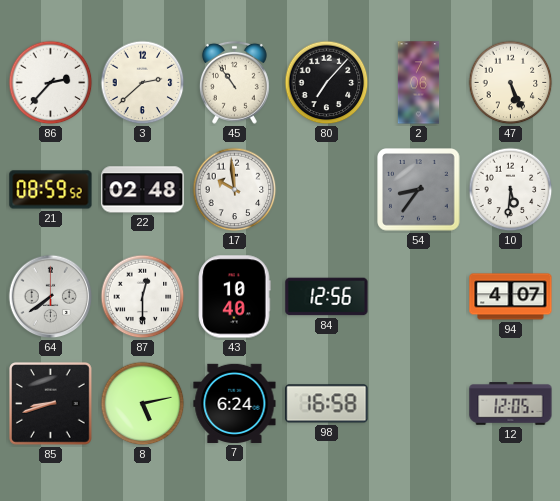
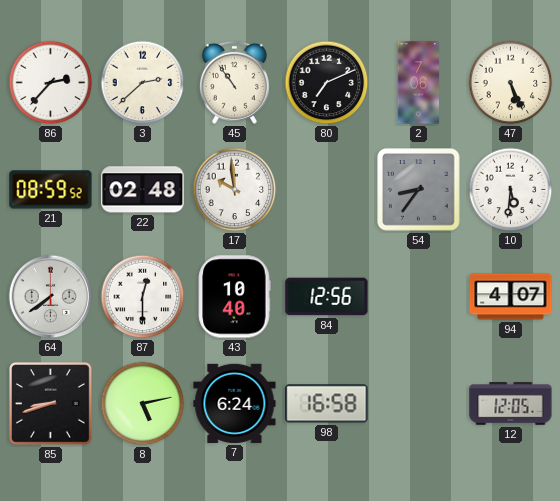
80: 7:07 -> 7:11 (327, 83)
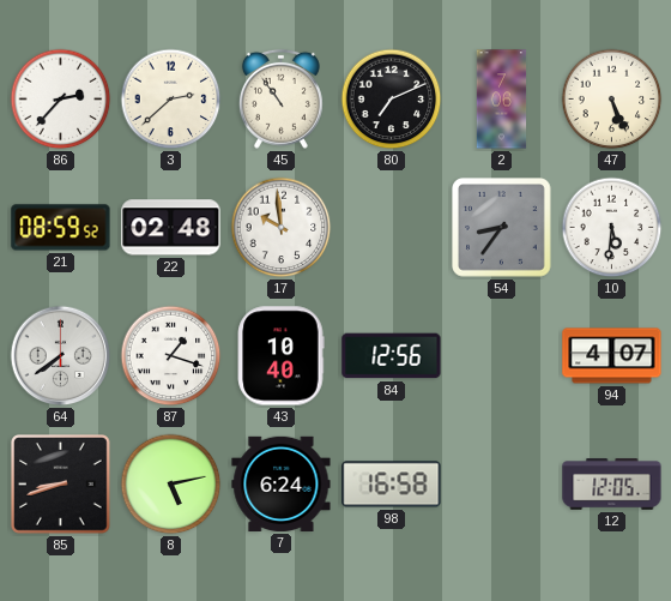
87: 12:30 -> 1:18 (171, 356)
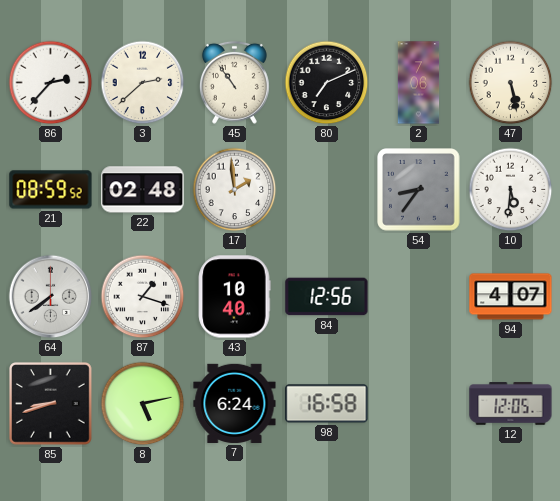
47: 5:26 -> 5:28 (511, 83)
17: 9:59 -> 1:59 (235, 190)
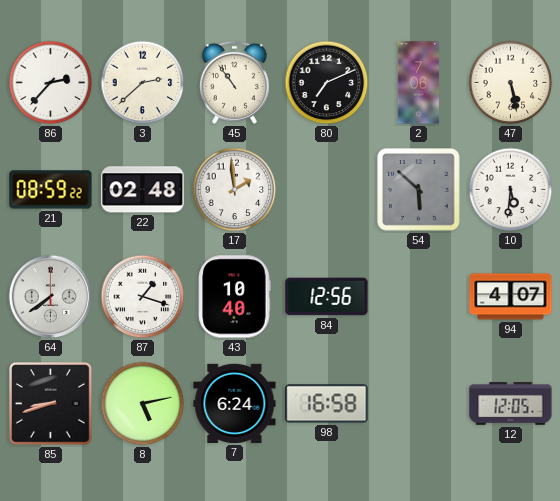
21: 08:59:52 -> 08:59:22 (51, 190)
54: 8:36 -> 5:52 (419, 190)
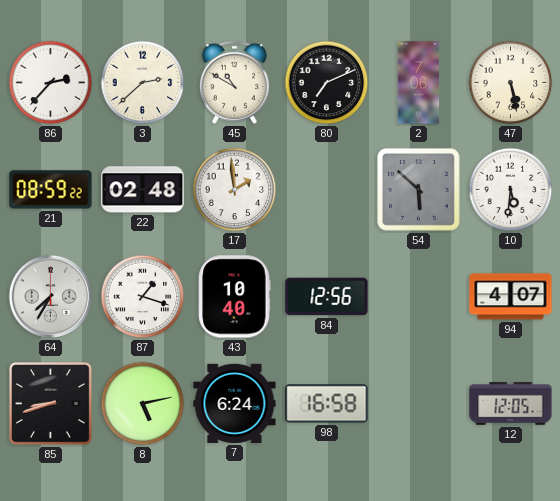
45: 10:54 -> 10:50 (234, 82)
64: 7:39 -> 7:35 (51, 297)
